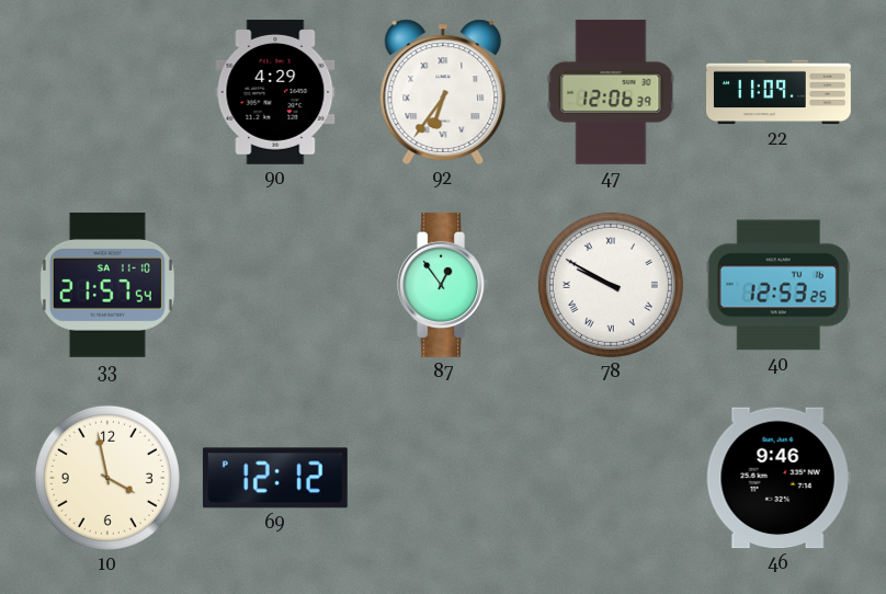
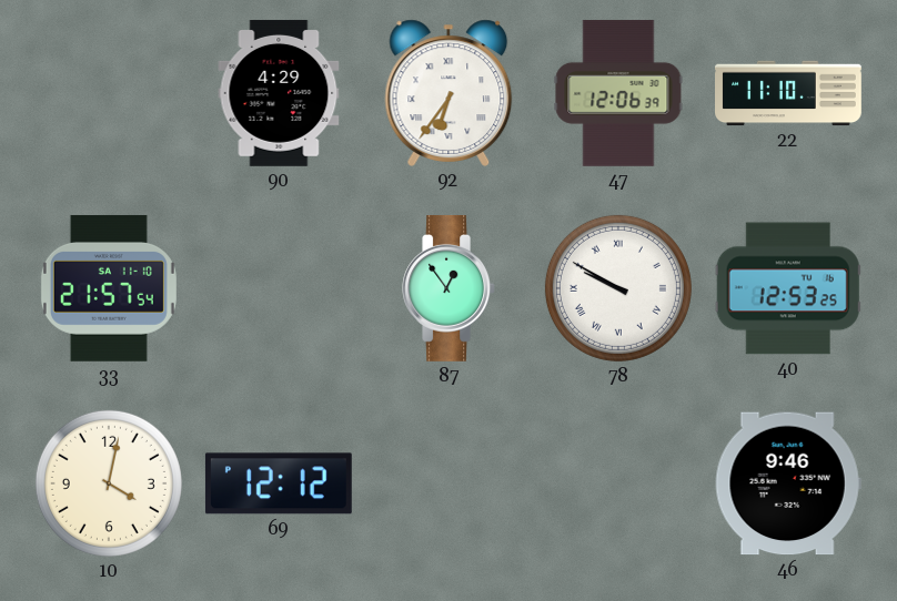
22: 11:09 -> 11:10 (789, 93)
10: 3:58 -> 4:02 (109, 483)
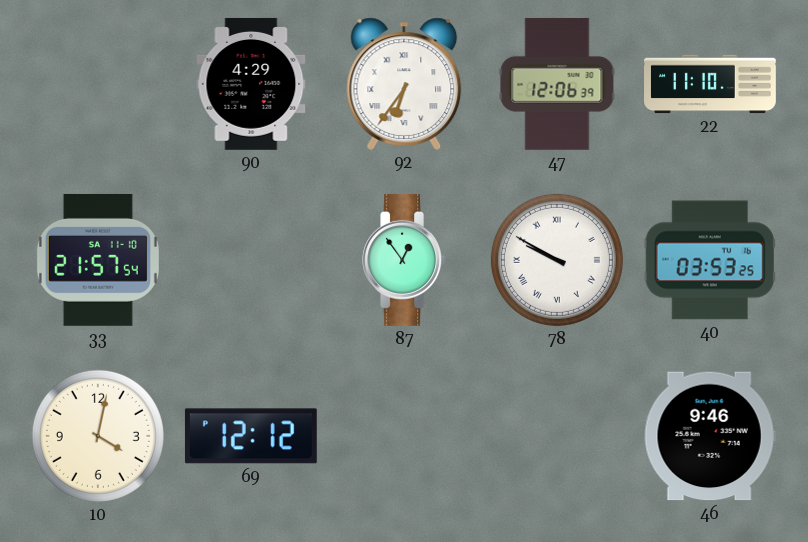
40: 12:53 -> 03:53 (710, 260)
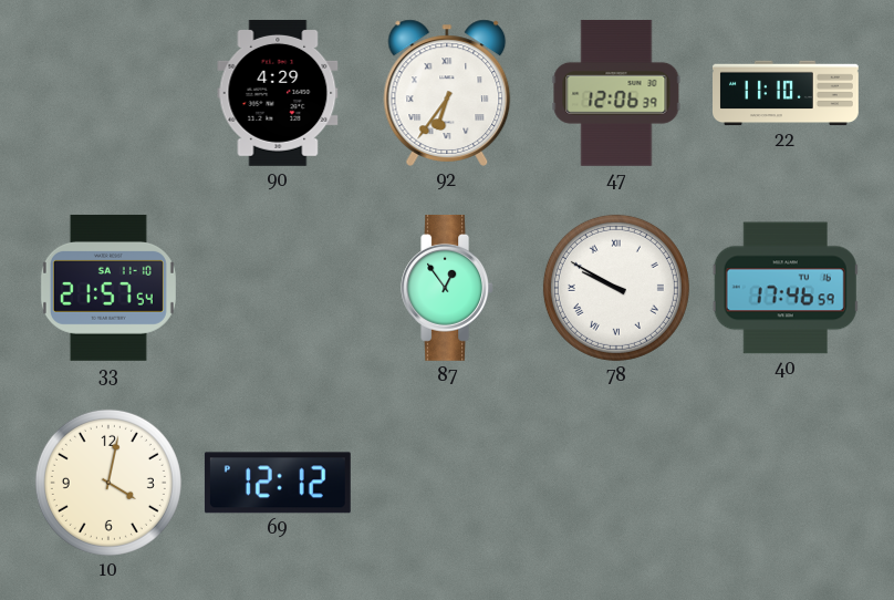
40: 03:53 -> 17:46 (786, 288)
46: 9:46 -> none (710, 436)
